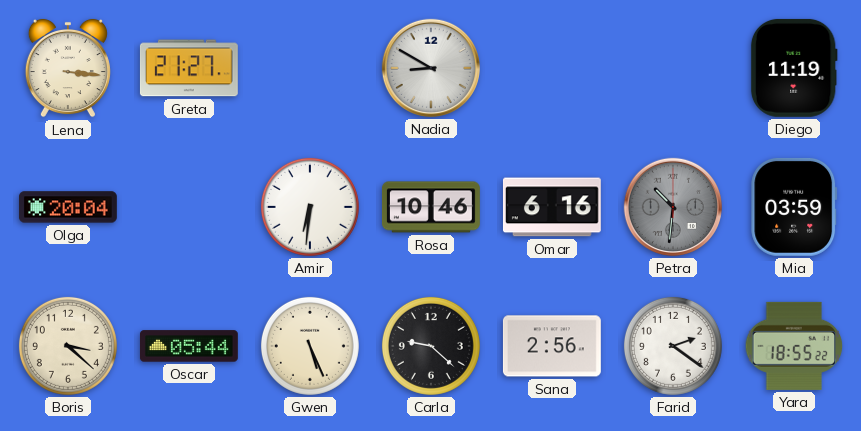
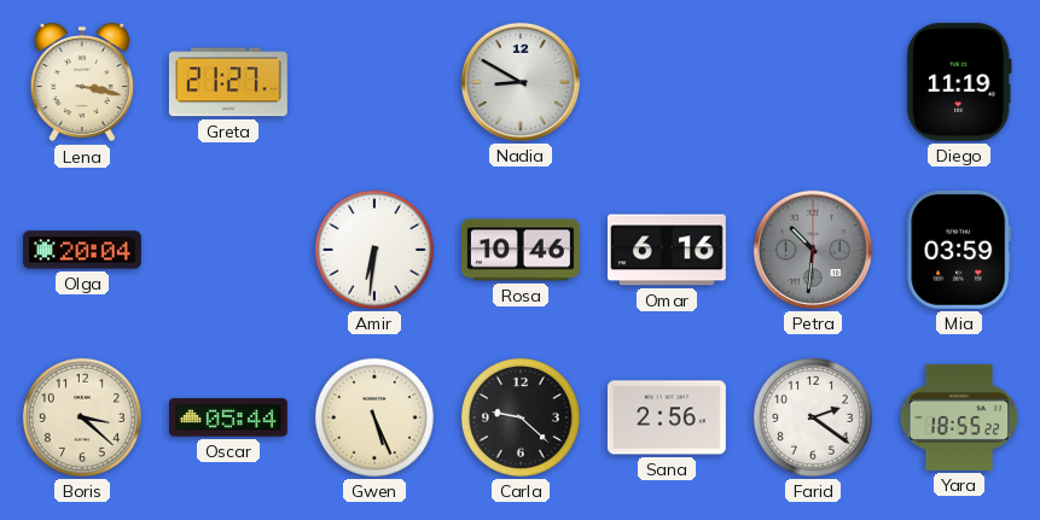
Lena: 3:16 -> 3:17 (82, 82)
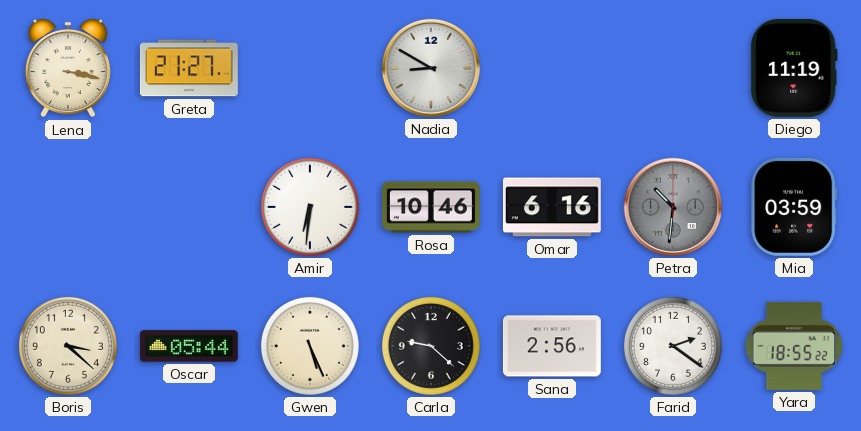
Olga: 20:04 -> none (82, 250)
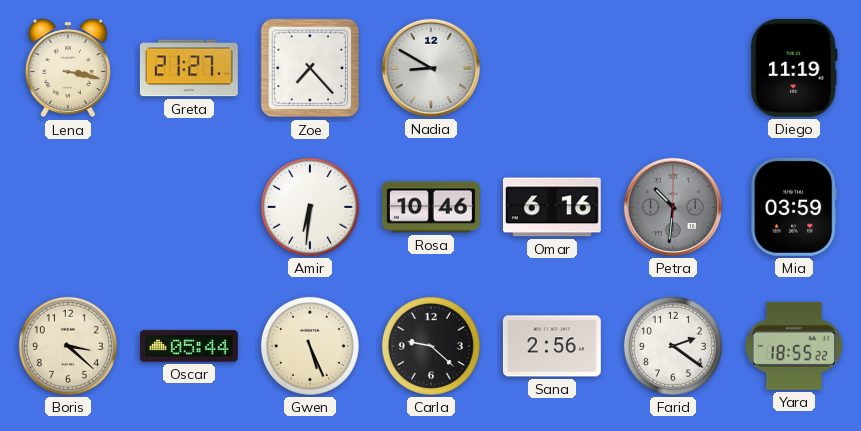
Zoe: none -> 7:23 (310, 68)
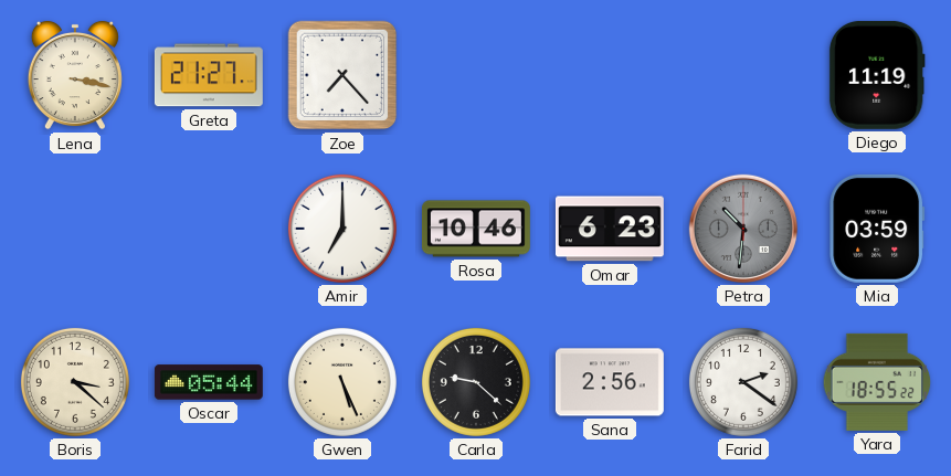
Nadia: 8:50 -> none (431, 68)
Amir: 6:31 -> 7:00 (342, 229)
Omar: 6:16 -> 6:23 (610, 229)
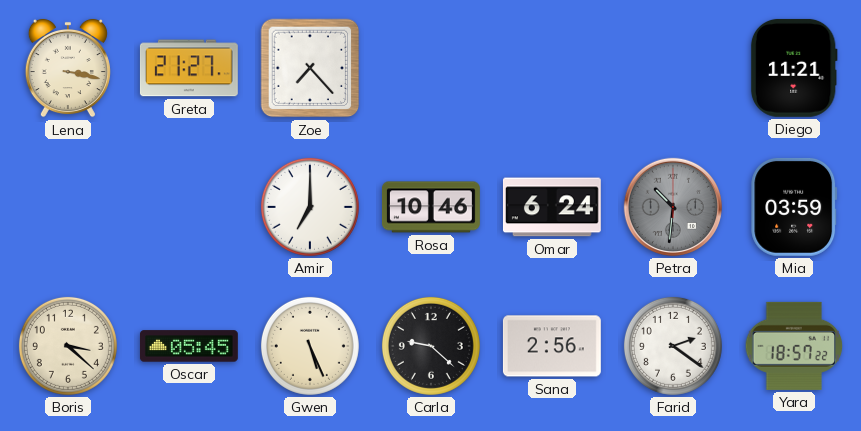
Diego: 11:19 -> 11:21 (794, 68)
Omar: 6:23 -> 6:24 (552, 207)
Oscar: 05:44 -> 05:45 (189, 346)
Yara: 18:55 -> 18:57 (794, 346)
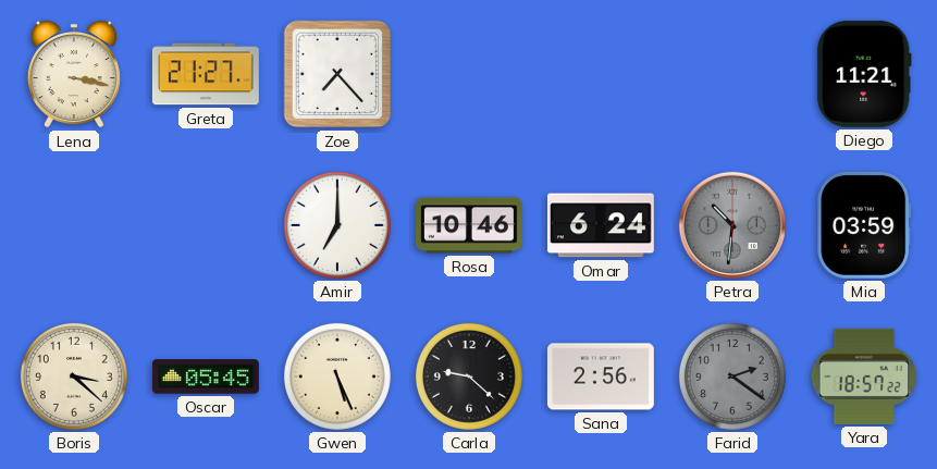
Farid dial: white -> grey (732, 377)
